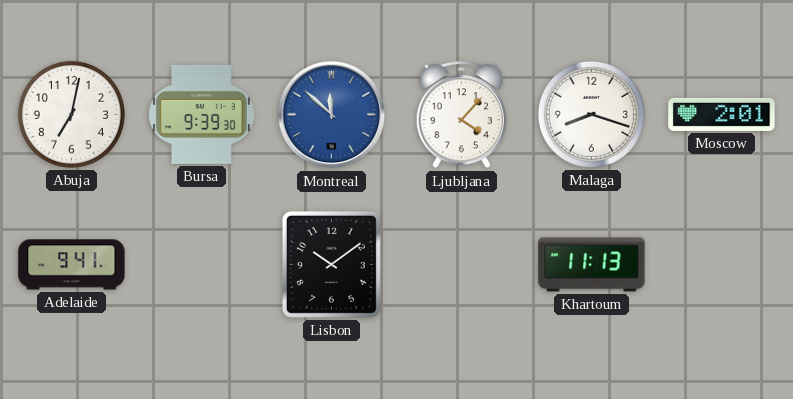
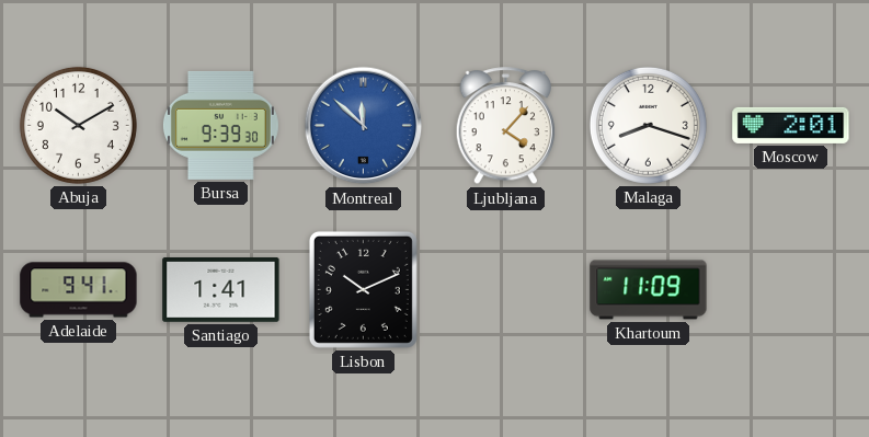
Abuja: 7:02 -> 10:10 (78, 125)
Santiago: none -> 1:41 (221, 290)
Lisbon: 10:09 -> 10:11 (363, 289)
Khartoum: 11:13 -> 11:09 (649, 290)
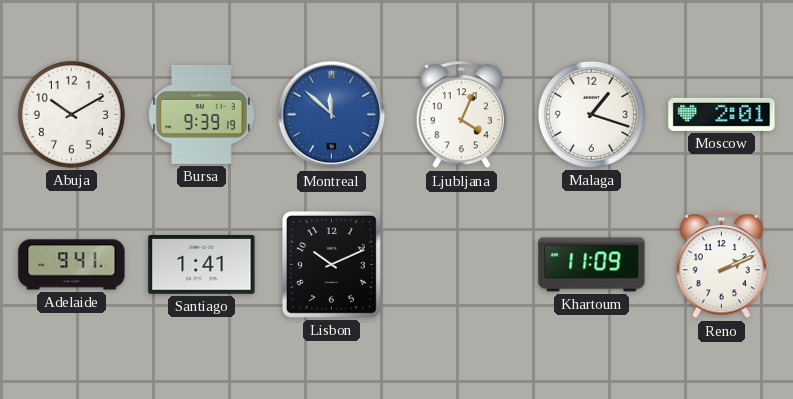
Bursa: 9:39:30 -> 9:39:19 (201, 114)
Ljubljana: 4:07 -> 4:04 (462, 115)
Malaga: 8:18 -> 1:18 (591, 114)
Reno: none -> 2:11 (722, 265)
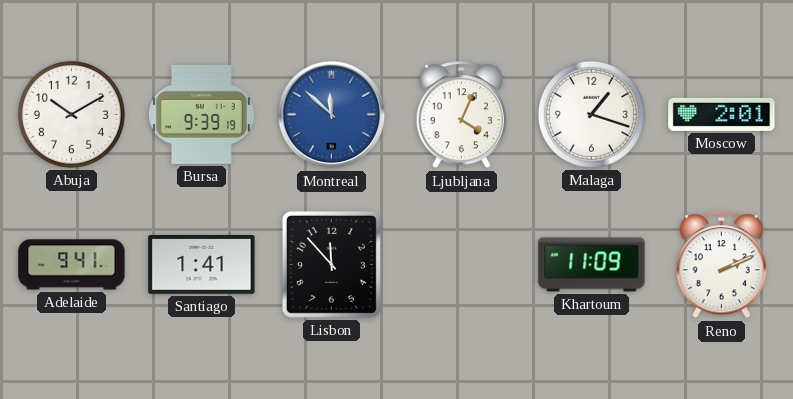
Lisbon: 10:11 -> 11:53 (331, 264)
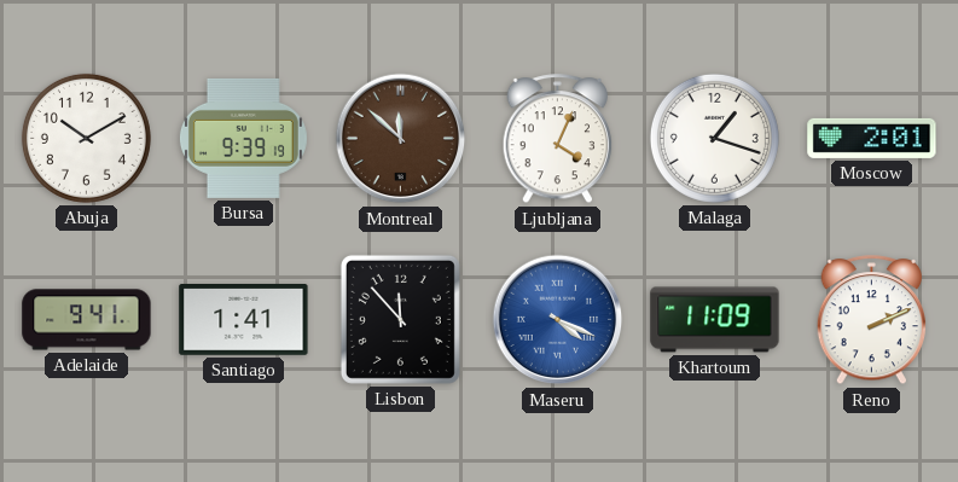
Montreal dial: blue -> brown (401, 139)
Maseru: none -> 4:19 (558, 320)
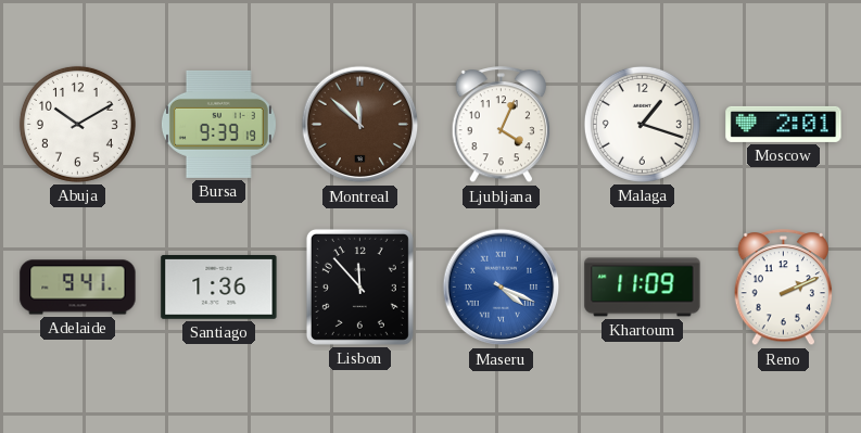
Santiago: 1:41 -> 1:36 (219, 288)
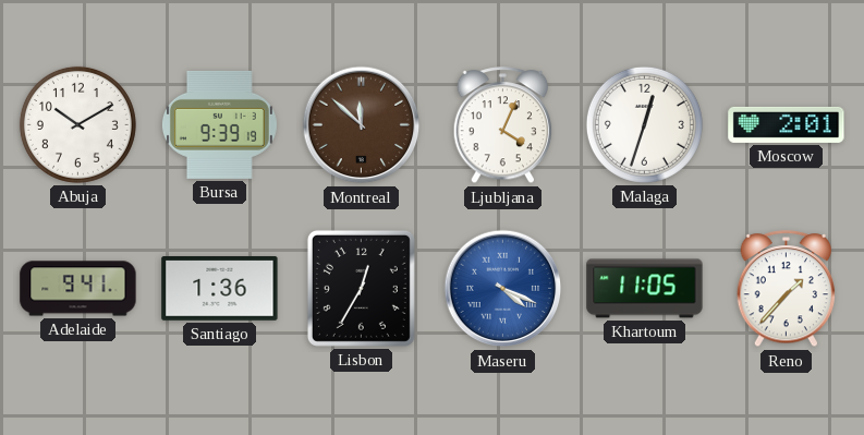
Malaga: 1:18 -> 12:33 (644, 124)
Lisbon: 11:53 -> 12:35 (361, 288)
Khartoum: 11:09 -> 11:05 (645, 289)
Reno: 2:11 -> 1:37 (787, 289)
